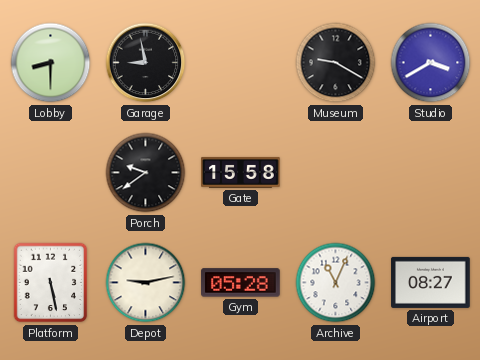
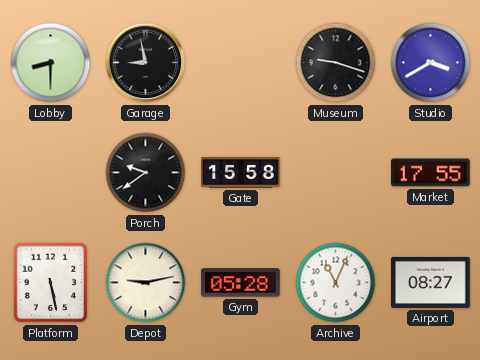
Museum: 9:20 -> 9:18 (336, 63)
Market: none -> 17:55 (431, 173)
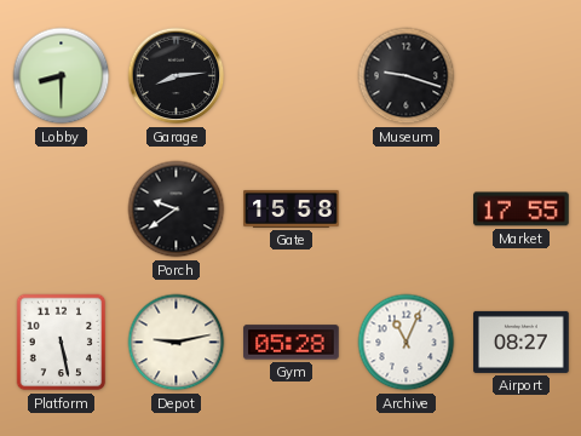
Garage: 8:58 -> 8:14 (177, 76)
Studio: 3:40 -> none (431, 63)
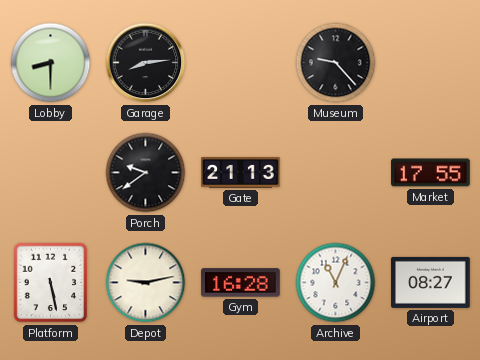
Museum: 9:18 -> 9:23 (336, 63)
Gate: 15:58 -> 21:13 (241, 172)
Gym: 05:28 -> 16:28 (241, 283)
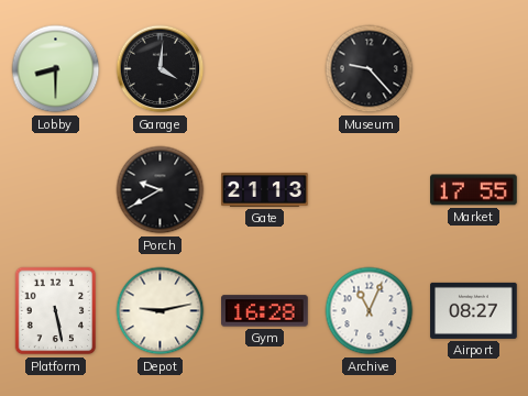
Garage: 8:14 -> 4:01 (161, 69)
Porch: 9:39 -> 9:40 (161, 190)
